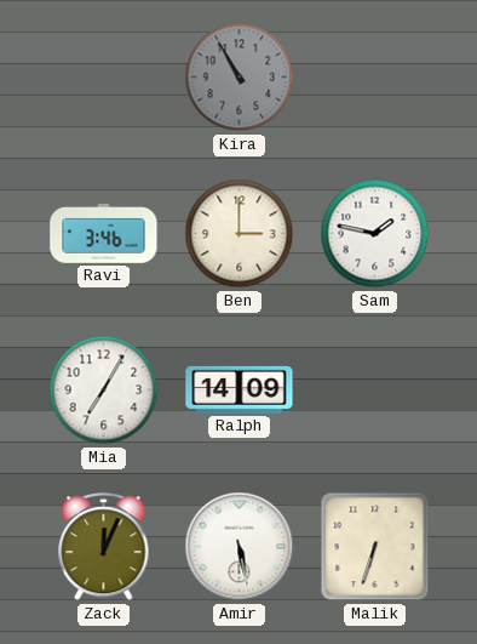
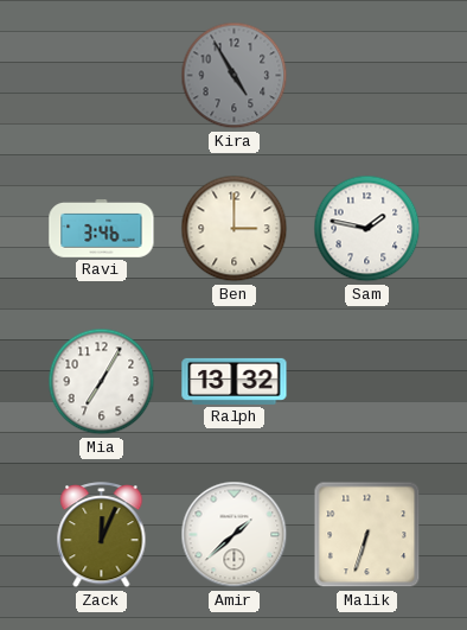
Kira: 10:55 -> 4:55 (235, 76)
Ralph: 14:09 -> 13:32 (235, 381)
Amir: 5:28 -> 1:38 (235, 535)
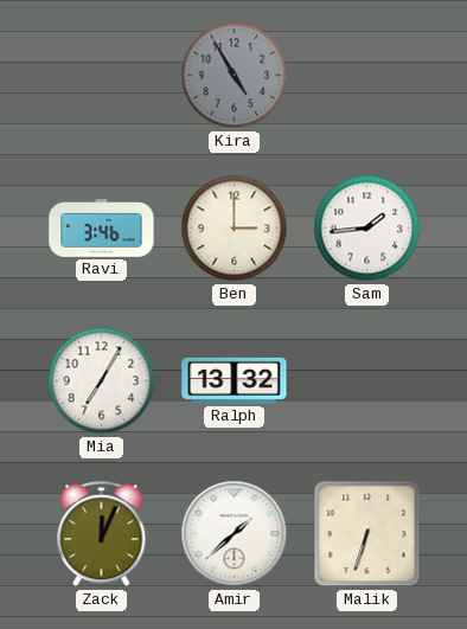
Sam: 1:47 -> 1:44 (367, 229)
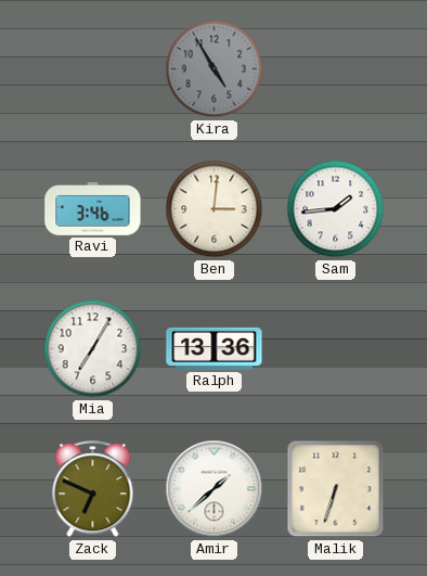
Ben: 3:00 -> 3:01 (215, 209)
Ralph: 13:32 -> 13:36 (215, 348)
Zack: 12:04 -> 6:49 (93, 489)
